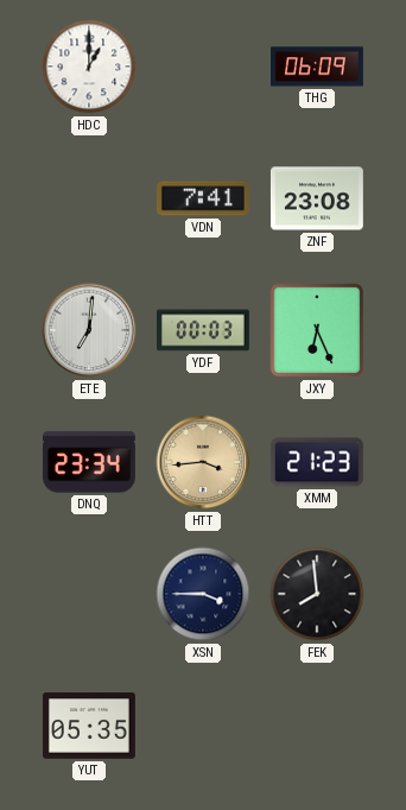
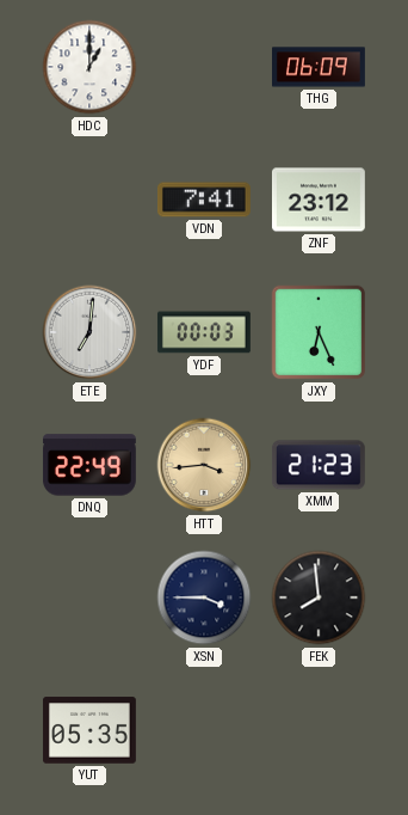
ZNF: 23:08 -> 23:12 (319, 200)
DNQ: 23:34 -> 22:49 (89, 465)
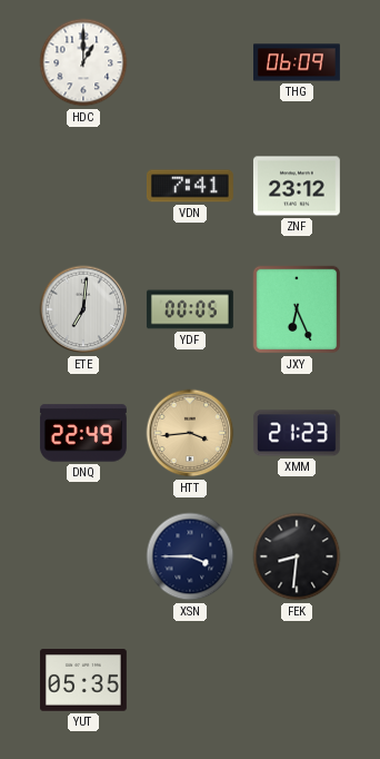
YDF: 00:03 -> 00:05 (190, 309)
FEK: 7:59 -> 8:31 (297, 556)
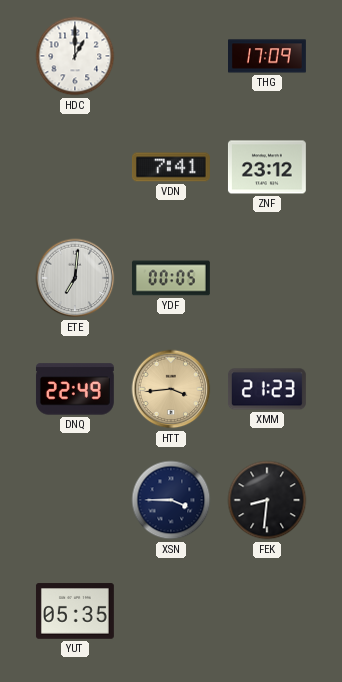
THG: 06:09 -> 17:09 (268, 56)
JXY: 6:26 -> none (297, 309)
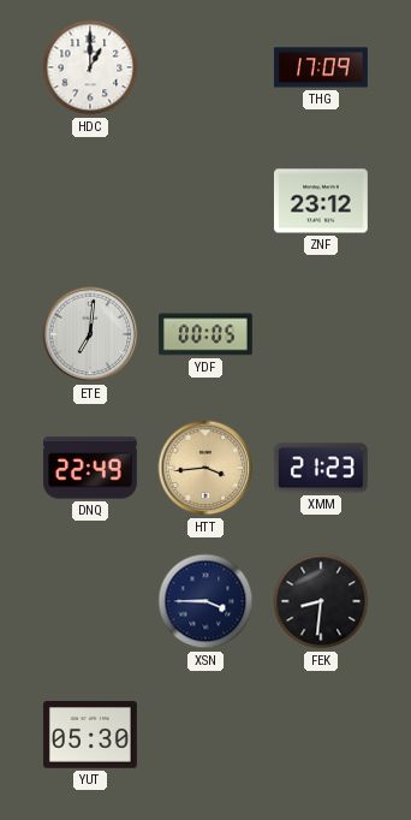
VDN: 7:41 -> none (171, 167)
YUT: 05:35 -> 05:30 (90, 735)
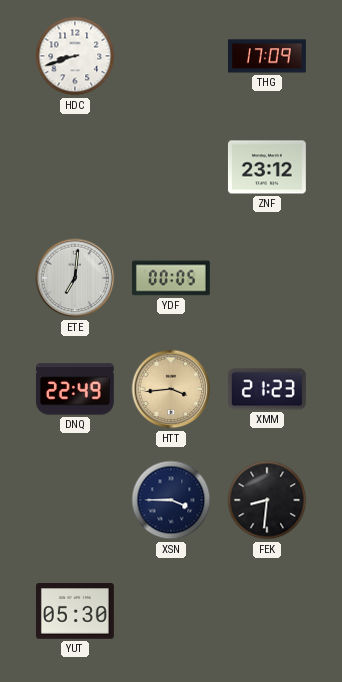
HDC: 1:00 -> 8:42 (75, 56)
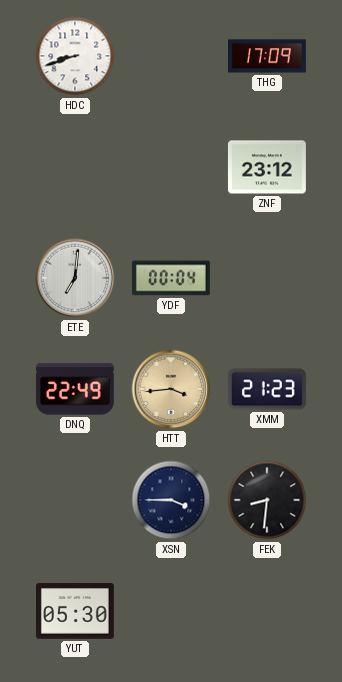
YDF: 00:05 -> 00:04 (171, 278)
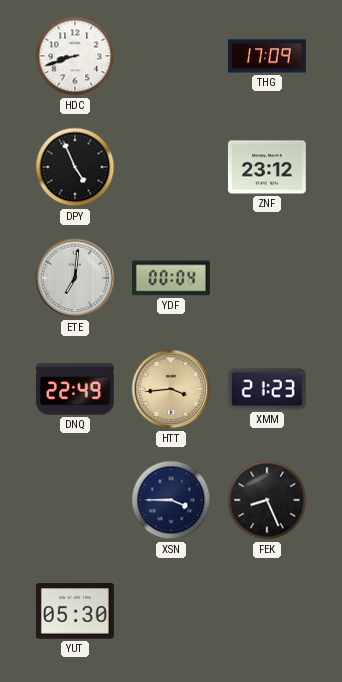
DPY: none -> 4:56 (75, 167)
FEK: 8:31 -> 8:26 (267, 500)
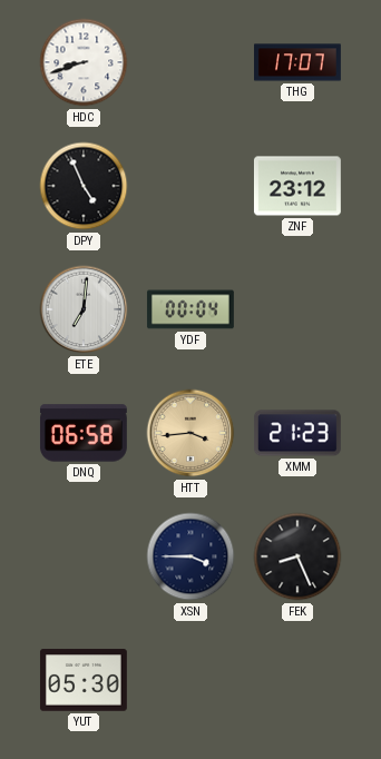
THG: 17:09 -> 17:07 (299, 62)
DNQ: 22:49 -> 06:58 (84, 433)
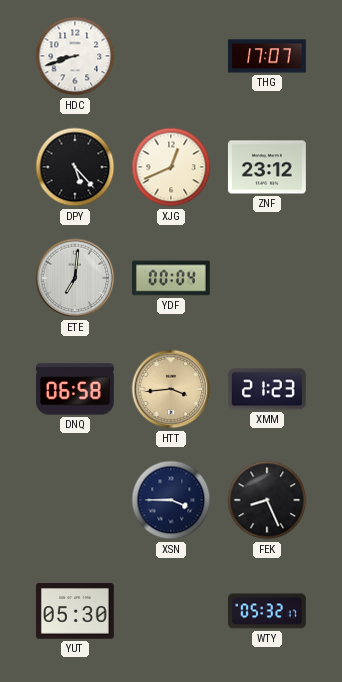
DPY: 4:56 -> 5:23 (75, 167)
XJG: none -> 12:41 (171, 167)
WTY: none -> 05:32 (267, 611)
